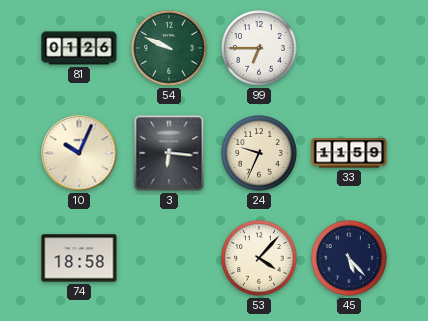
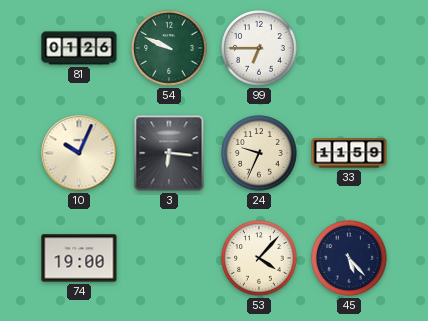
74: 18:58 -> 19:00 (79, 258)
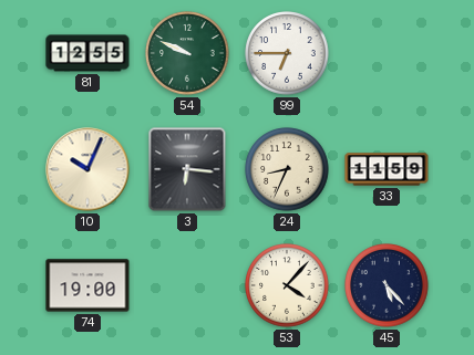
81: 01:26 -> 12:55 (87, 53)
24: 9:34 -> 8:34 (287, 169)
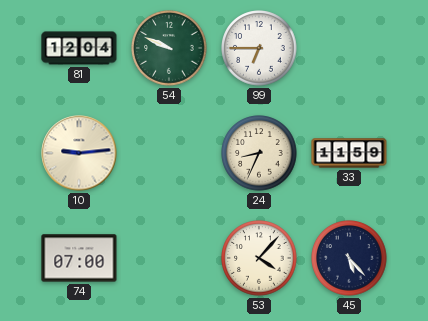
81: 12:55 -> 12:04 (79, 48)
10: 10:04 -> 9:14 (79, 153)
3: 6:16 -> none (187, 169)
74: 19:00 -> 07:00 (79, 258)
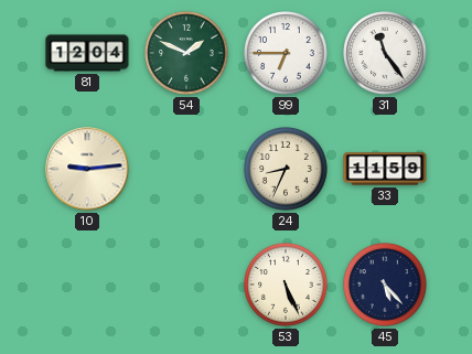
54: 9:49 -> 1:49 (186, 53)
31: none -> 11:24 (385, 53)
74: 07:00 -> none (79, 258)
53: 4:07 -> 5:26 (286, 285)
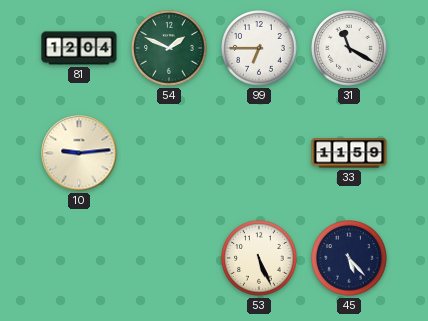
31: 11:24 -> 11:20 (349, 48)
24: 8:34 -> none (286, 169)
